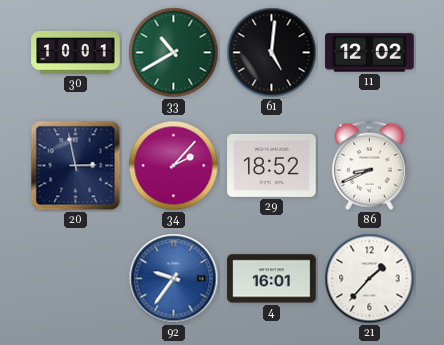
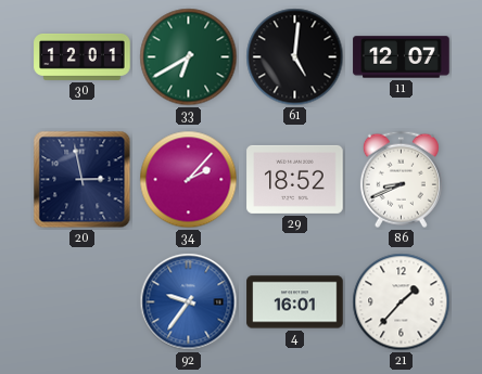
30: 10:01 -> 12:01 (83, 56)
33: 10:40 -> 6:40 (189, 57)
11: 12:02 -> 12:07 (402, 57)
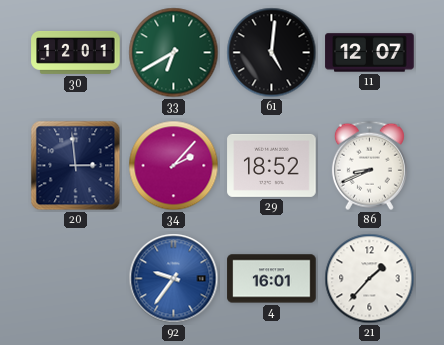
20: 2:58 -> 2:59 (76, 166)
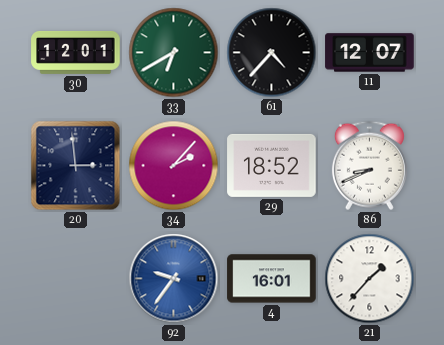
61: 5:01 -> 4:37 (272, 53)
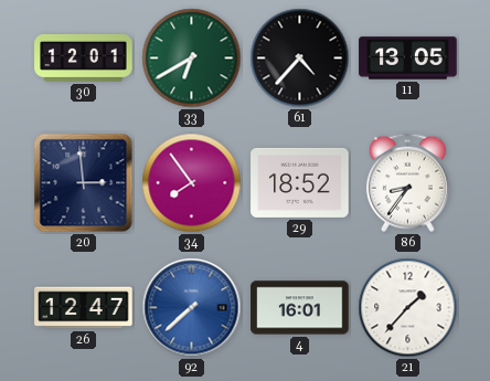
11: 12:07 -> 13:05 (408, 59)
34: 2:07 -> 7:54 (192, 183)
86: 8:41 -> 8:36 (407, 183)
26: none -> 12:47 (84, 308)
92: 9:36 -> 7:38 (192, 308)
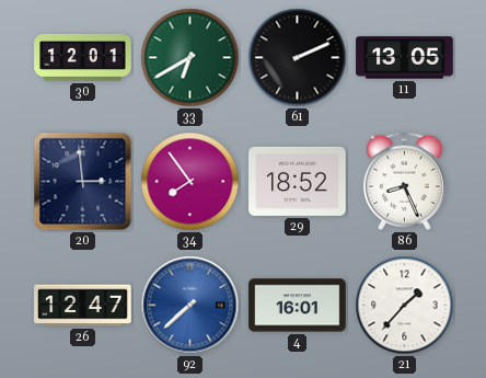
61: 4:37 -> 2:11 (298, 58)
86: 8:36 -> 8:26 (404, 182)
